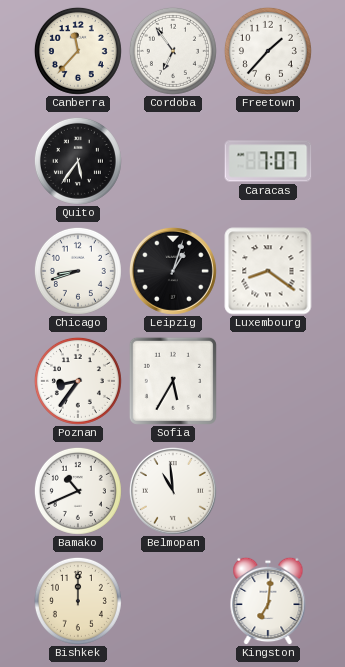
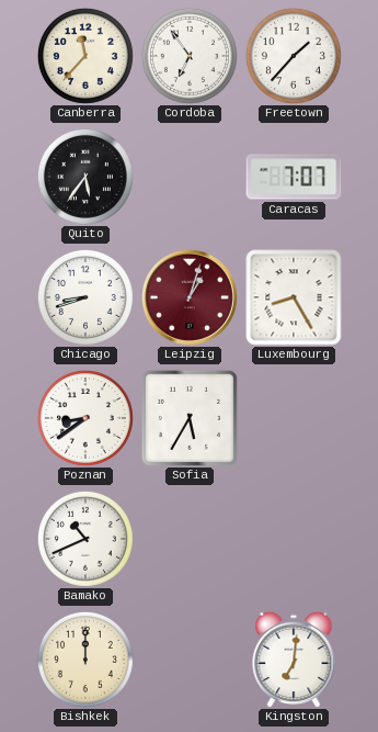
Leipzig dial: black -> burgundy (190, 297)
Luxembourg: 8:21 -> 8:25 (294, 297)
Poznan: 8:36 -> 8:39 (85, 418)
Belmopan: 10:59 -> none (173, 491)
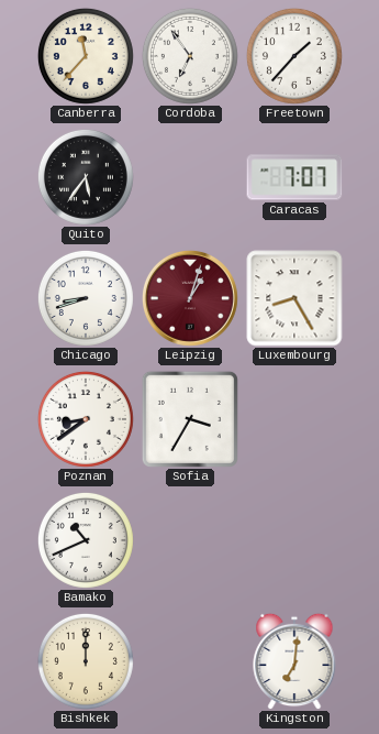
Sofia: 5:35 -> 3:35 (190, 419)
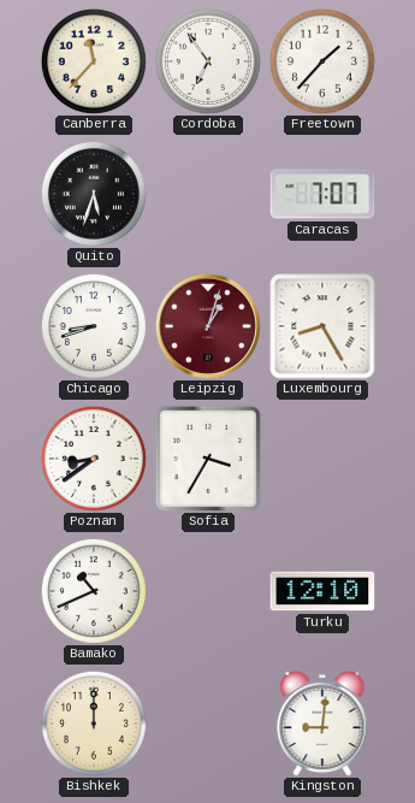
Quito: 5:36 -> 5:33 (94, 194)
Turku: none -> 12:10 (322, 591)
Kingston: 7:01 -> 9:01 (322, 724)
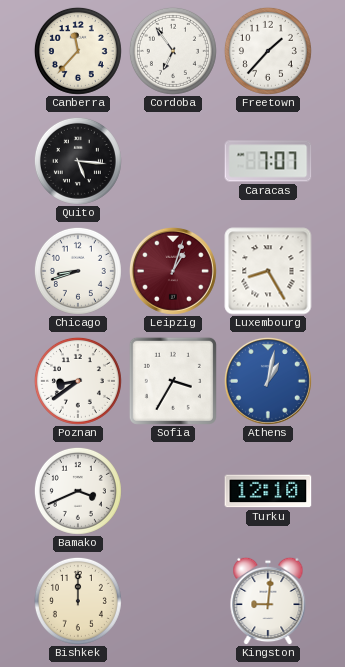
Quito: 5:33 -> 5:16 (78, 161)
Athens: none -> 1:02 (268, 381)
Bamako: 10:41 -> 3:41 (78, 491)
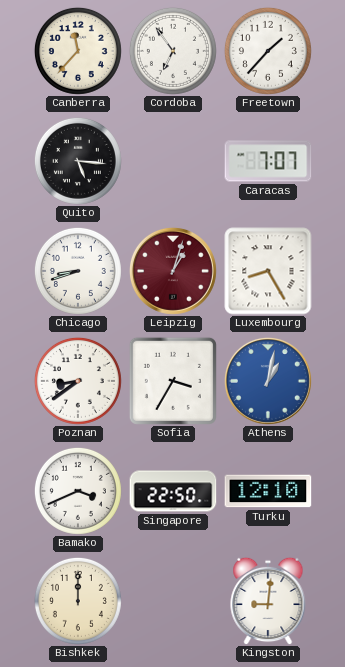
Singapore: none -> 22:50 (173, 491)
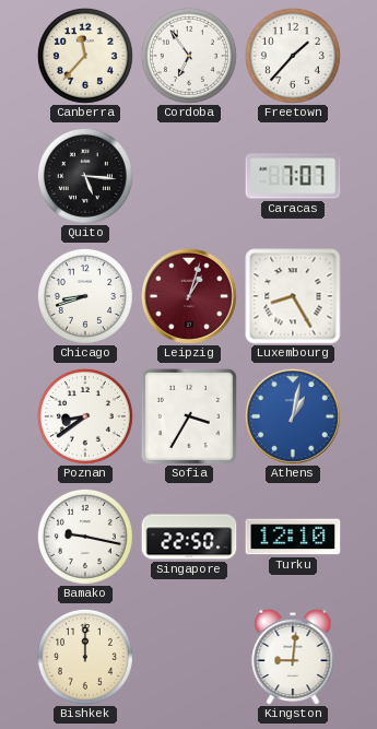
Bamako: 3:41 -> 9:17 (85, 537)
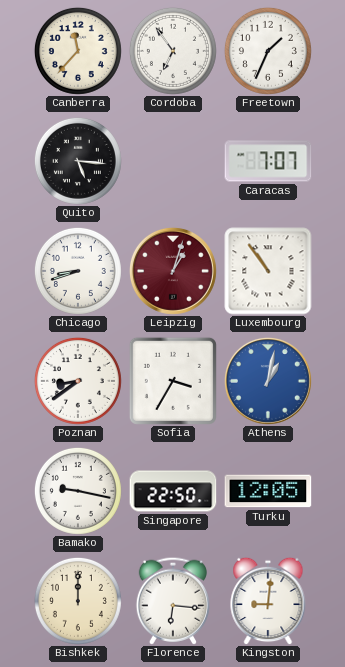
Freetown: 1:37 -> 1:34 (268, 51)
Luxembourg: 8:25 -> 10:54 (268, 271)
Turku: 12:10 -> 12:05 (268, 491)
Florence: none -> 6:16 (173, 601)
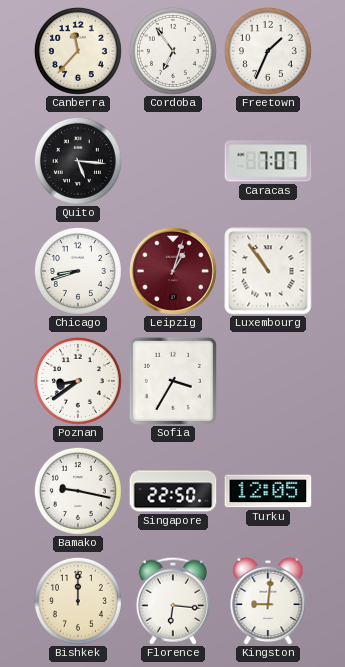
Athens: 1:02 -> none (268, 381)
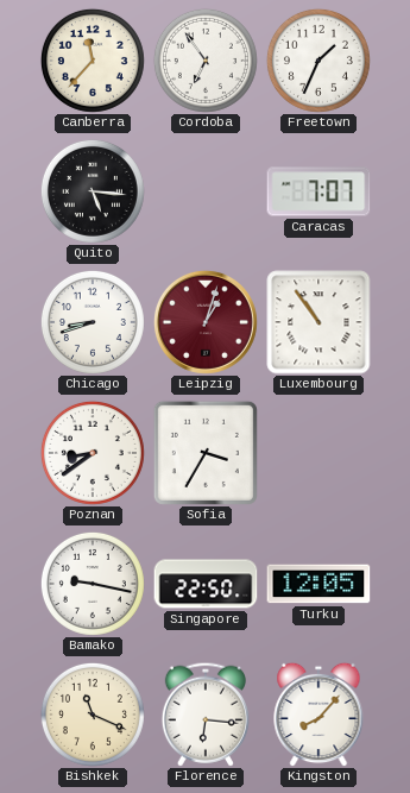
Bishkek: 12:00 -> 11:19 (93, 715)
Kingston: 9:01 -> 8:07 (318, 715)
